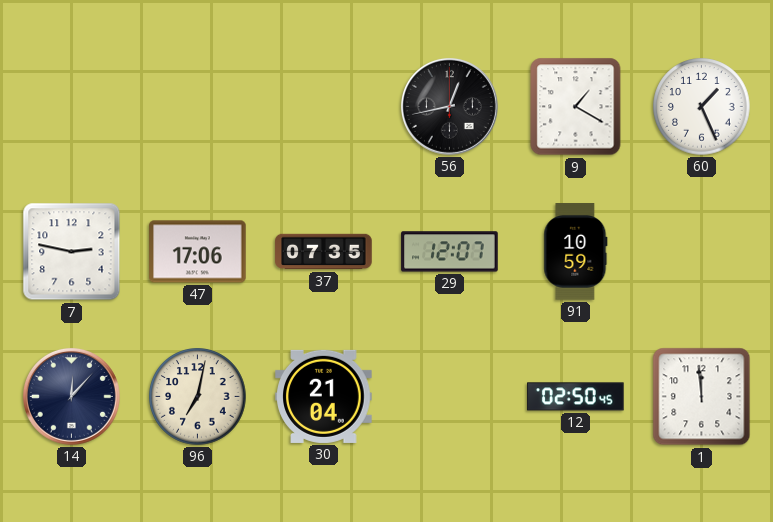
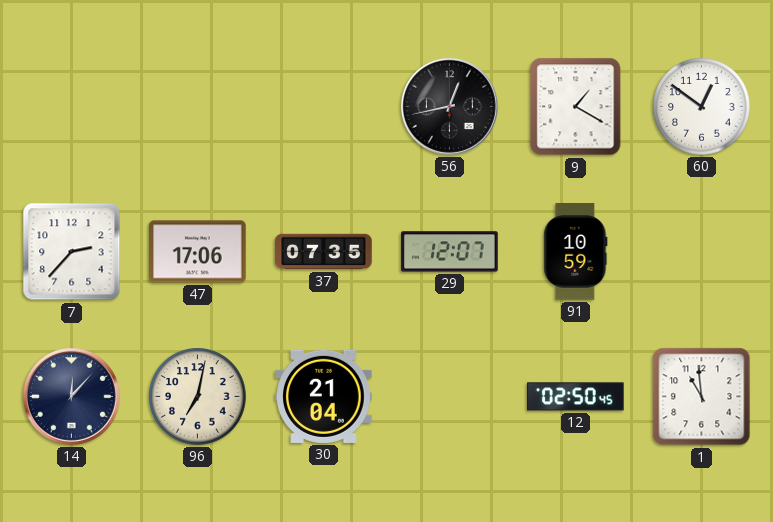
60: 1:26 -> 12:51 (702, 107)
7: 2:47 -> 2:37 (72, 252)
1: 11:59 -> 10:59 (702, 397)
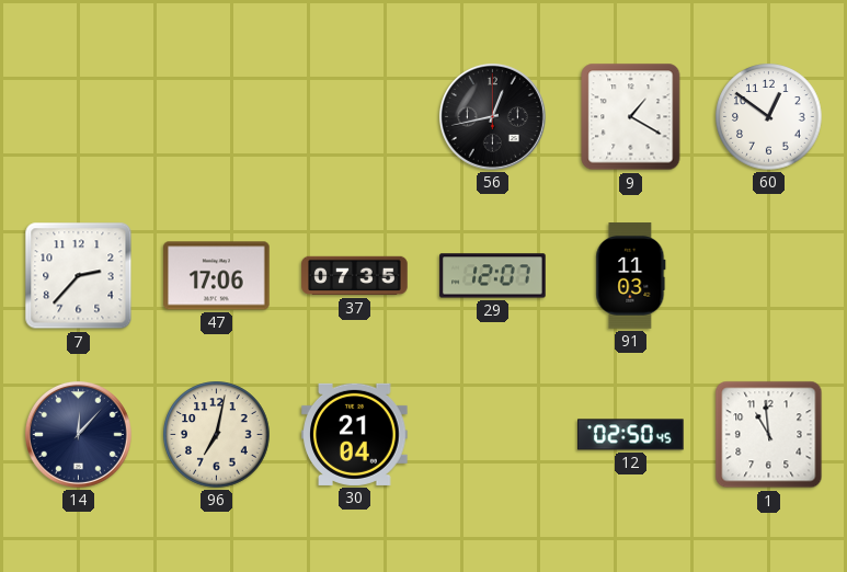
91: 10:59 -> 11:03 (631, 276)
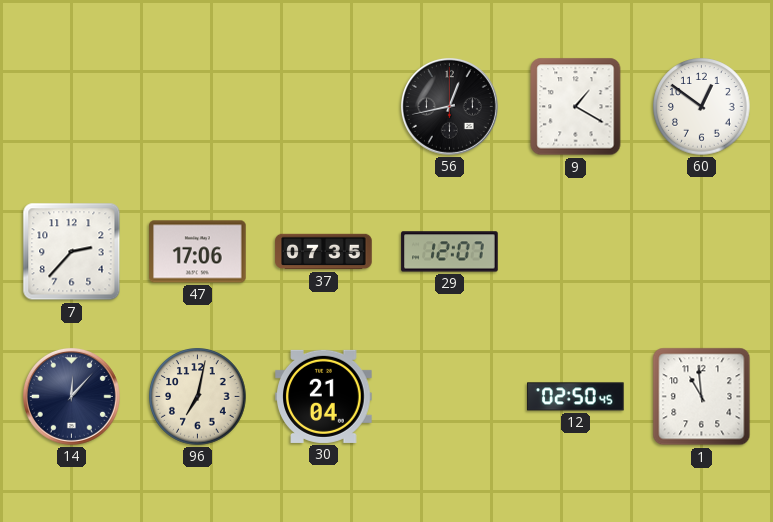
91: 11:03 -> none (631, 276)
